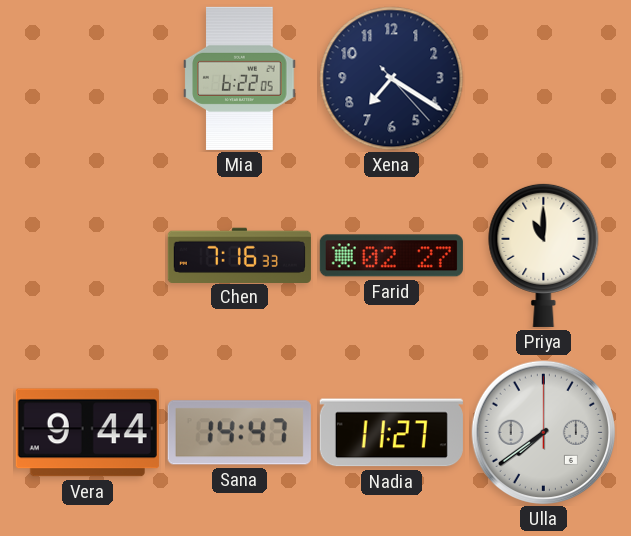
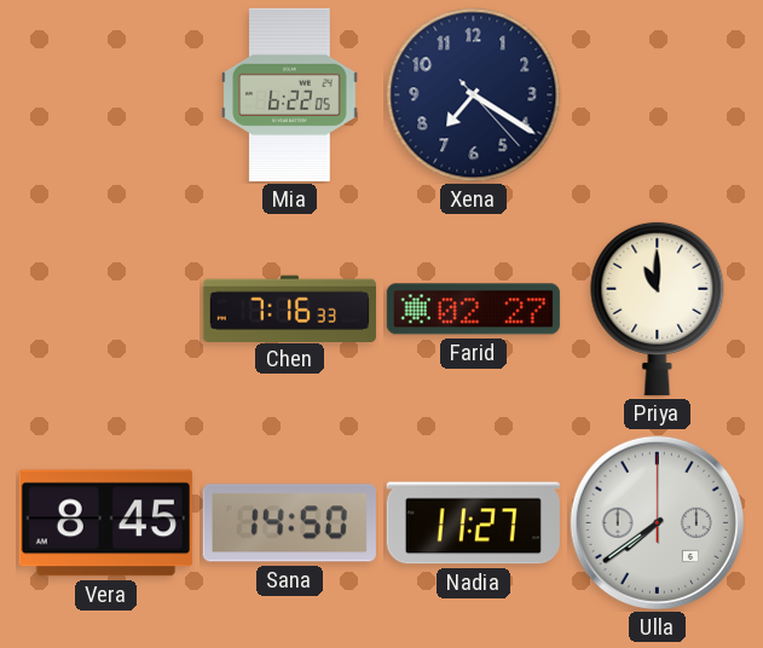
Vera: 9:44 -> 8:45 (105, 523)
Sana: 14:47 -> 14:50 (289, 523)
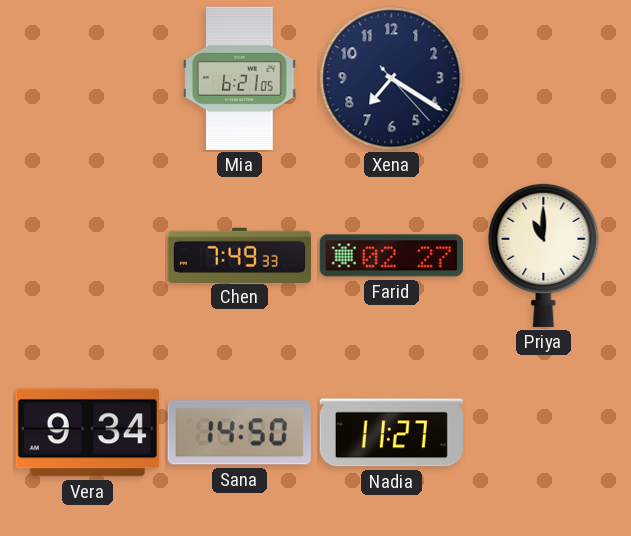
Mia: 6:22 -> 6:21 (240, 78)
Chen: 7:16 -> 7:49 (239, 255)
Vera: 8:45 -> 9:34 (87, 433)
Ulla: 7:39 -> none (657, 522)
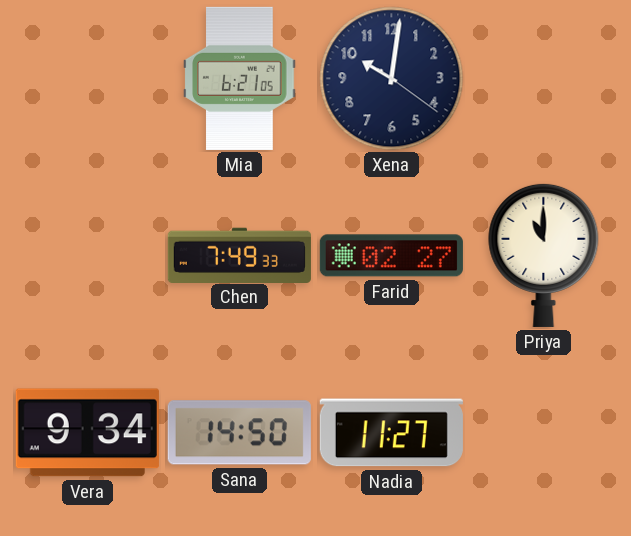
Xena: 7:20 -> 10:01 (392, 79)
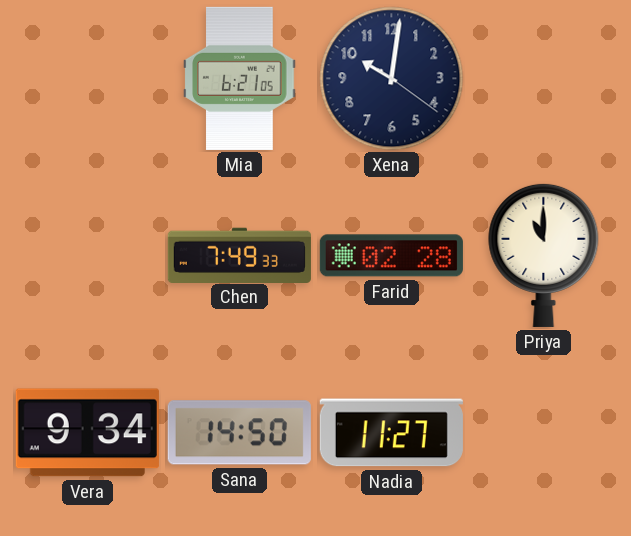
Farid: 02:27 -> 02:28 (391, 256)
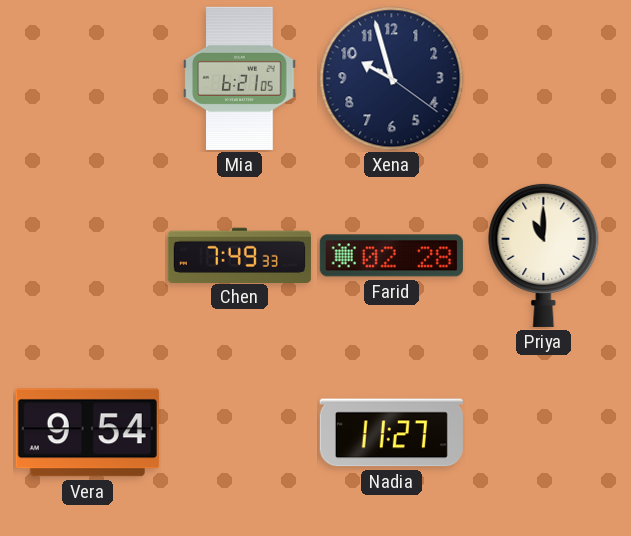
Xena: 10:01 -> 9:57 (392, 79)
Vera: 9:34 -> 9:54 (87, 433)
Sana: 14:50 -> none (239, 433)
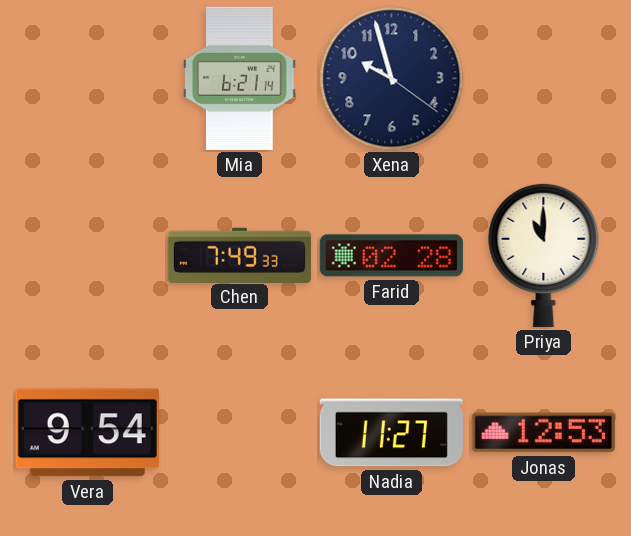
Mia: 6:21:05 -> 6:21:14 (240, 78)
Jonas: none -> 12:53 (543, 433)
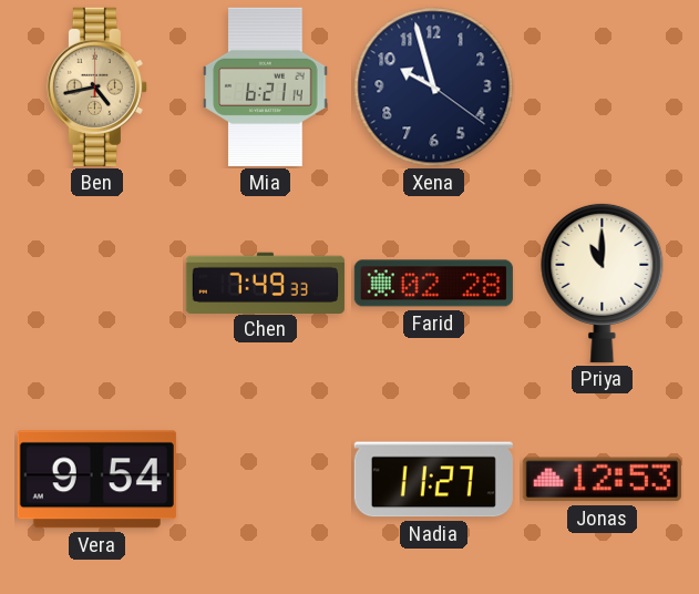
Ben: none -> 4:43 (96, 86)
